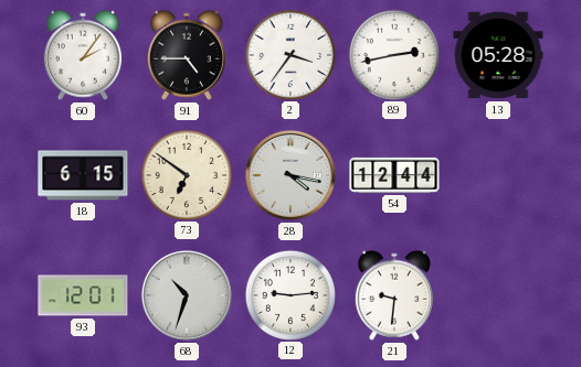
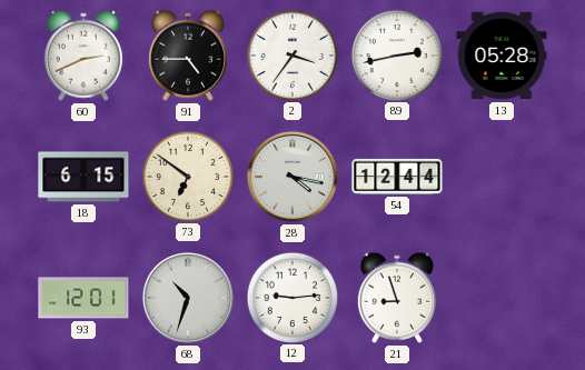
60: 2:06 -> 2:41 (83, 56)
21: 9:31 -> 8:57 (397, 298)
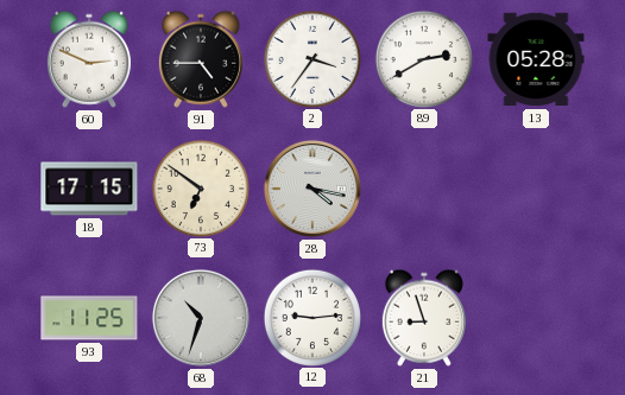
60: 2:41 -> 2:49 (89, 59)
89: 2:43 -> 2:40 (423, 58)
18: 6:15 -> 17:15 (89, 189)
54: 12:44 -> none (397, 177)
93: 12:01 -> 11:25 (89, 318)
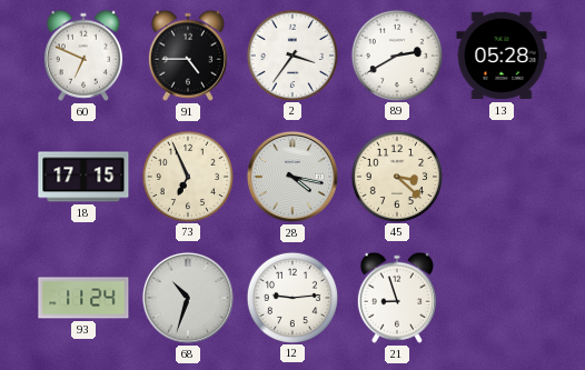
60: 2:49 -> 6:49 (83, 56)
73: 6:51 -> 6:56 (187, 176)
45: none -> 3:22 (396, 176)
93: 11:25 -> 11:24 (83, 298)
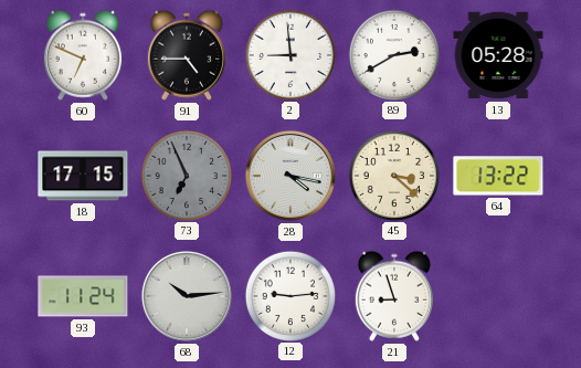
2: 3:36 -> 8:59 (289, 54)
73 dial: cream -> grey (186, 175)
64: none -> 13:22 (498, 176)
68: 10:33 -> 10:14 (187, 296)
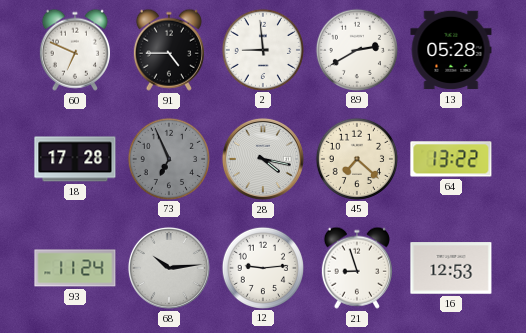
18: 17:15 -> 17:28 (75, 159)
45: 3:22 -> 7:22 (356, 158)
16: none -> 12:53 (451, 268)
